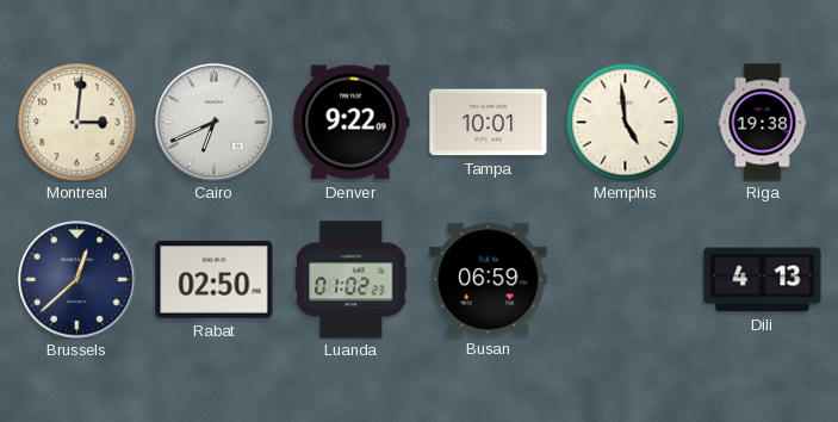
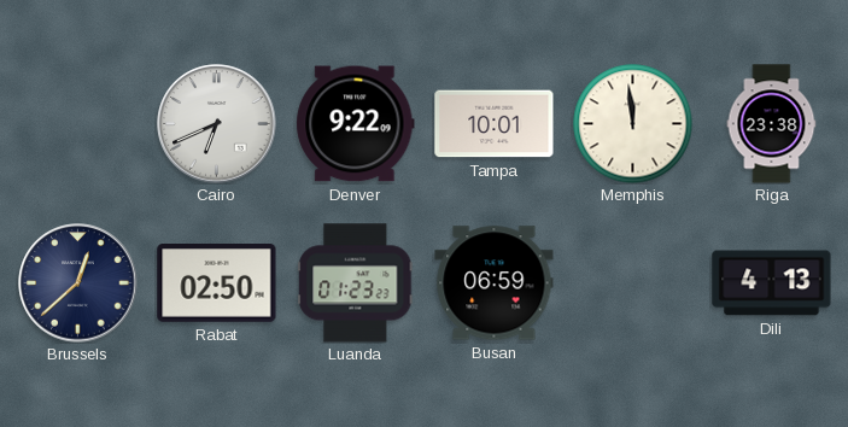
Montreal: 3:01 -> none (77, 123)
Memphis: 4:59 -> 11:59 (633, 124)
Riga: 19:38 -> 23:38 (772, 124)
Luanda: 01:02 -> 01:23 (356, 283)
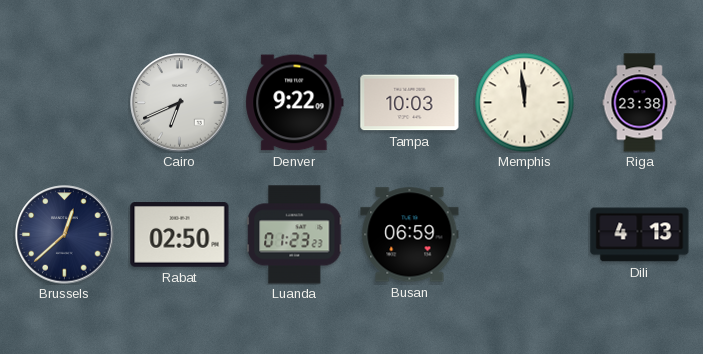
Tampa: 10:01 -> 10:03 (410, 103)
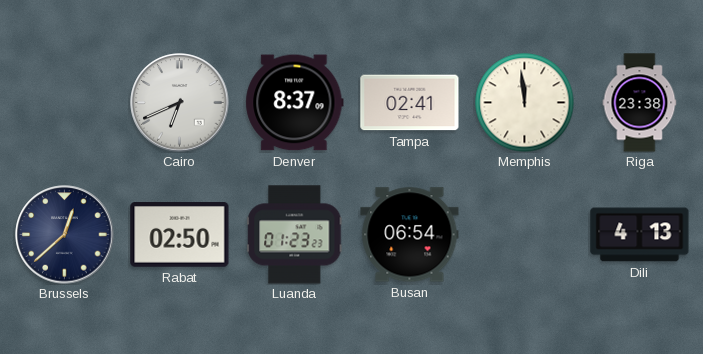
Denver: 9:22 -> 8:37 (295, 103)
Tampa: 10:03 -> 02:41 (410, 103)
Busan: 06:59 -> 06:54 (410, 235)
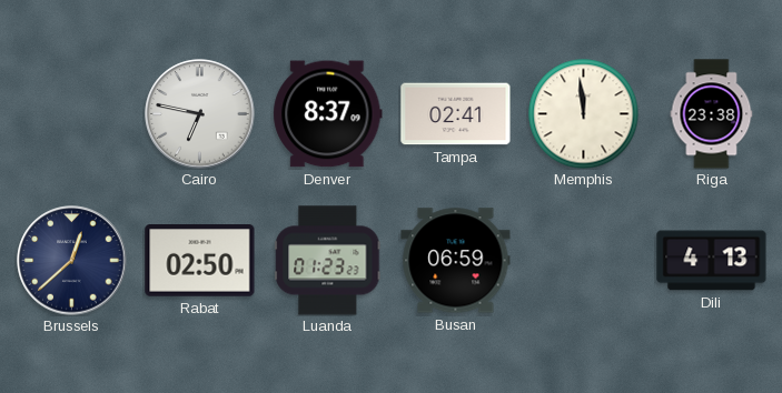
Cairo: 6:41 -> 6:47 (200, 114)
Busan: 06:54 -> 06:59 (456, 261)
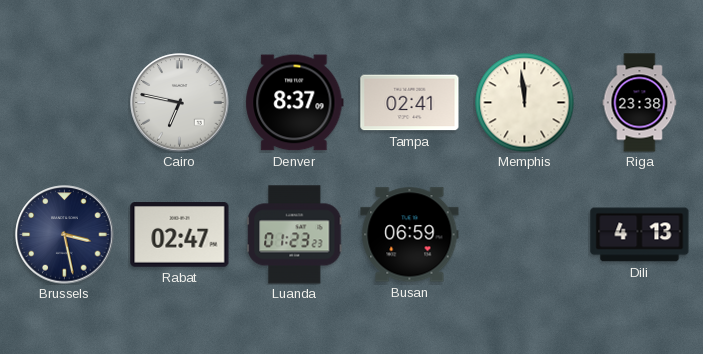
Brussels: 12:38 -> 3:28 (65, 235)
Rabat: 02:50 -> 02:47 (180, 235)
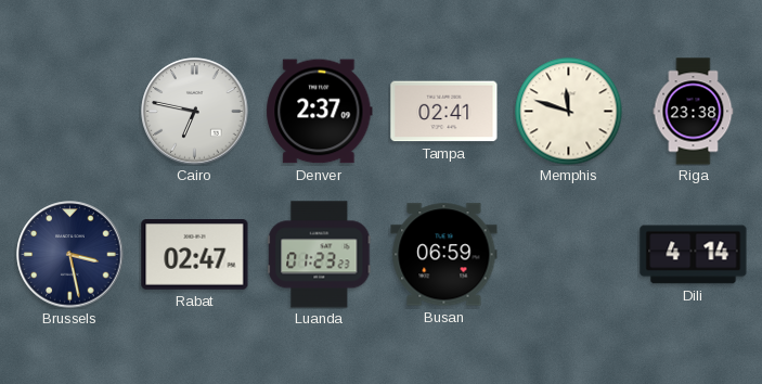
Denver: 8:37 -> 2:37 (320, 112)
Memphis: 11:59 -> 11:48 (569, 112)
Dili: 4:13 -> 4:14 (694, 255)
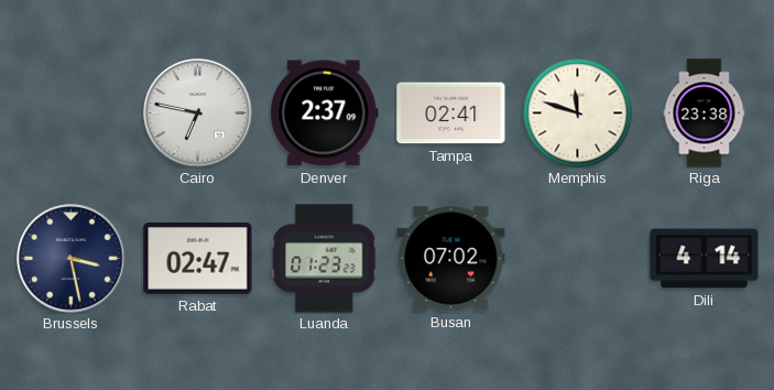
Busan: 06:59 -> 07:02 (451, 259)
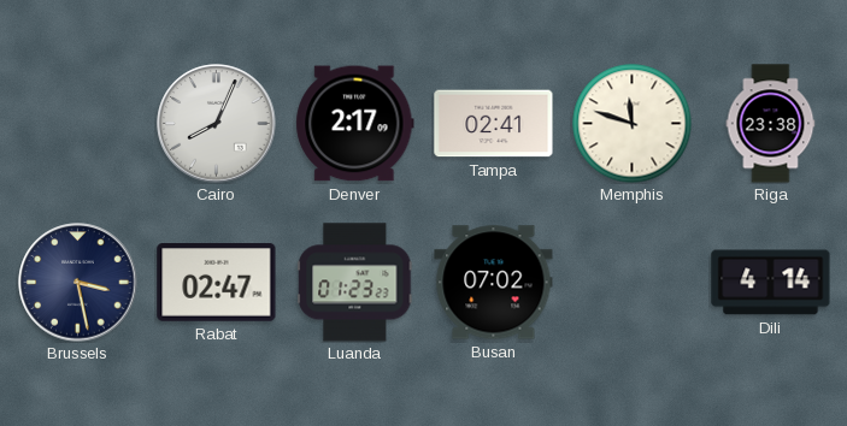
Cairo: 6:47 -> 8:04 (217, 124)
Denver: 2:37 -> 2:17 (355, 124)
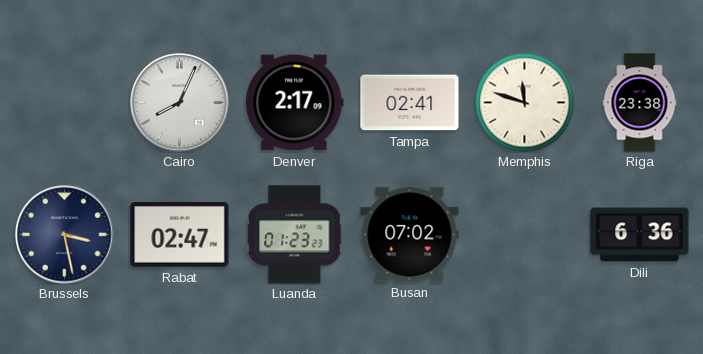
Dili: 4:14 -> 6:36 (640, 235)
